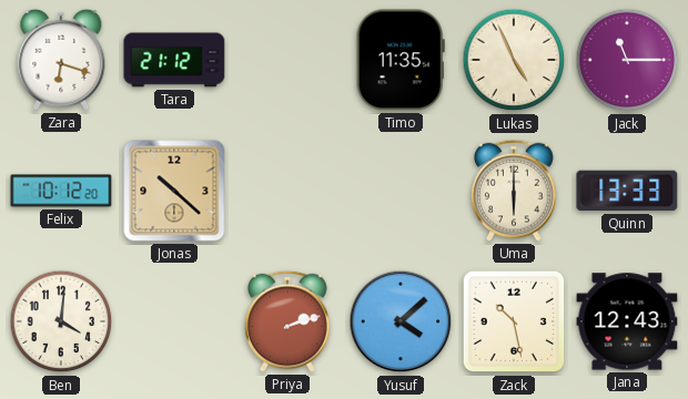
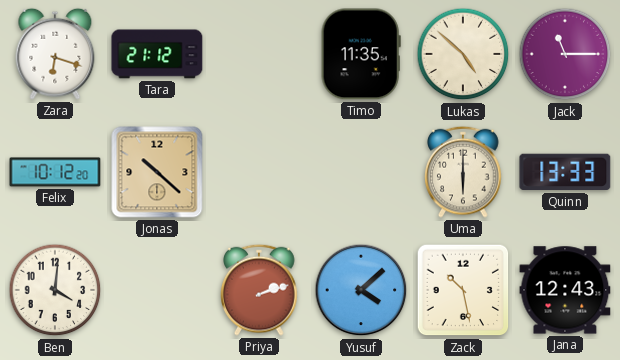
Lukas: 4:56 -> 4:52 (463, 54)
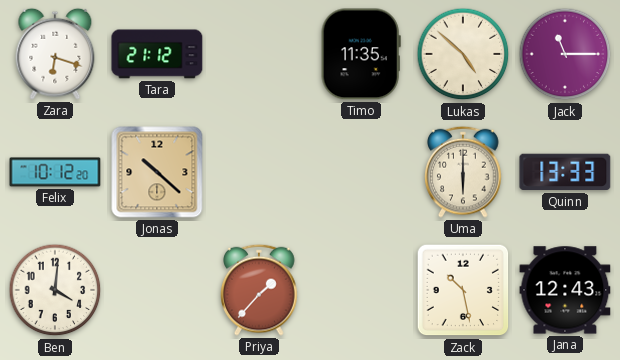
Priya: 2:12 -> 1:37 (259, 290)
Yusuf: 4:08 -> none (361, 290)
